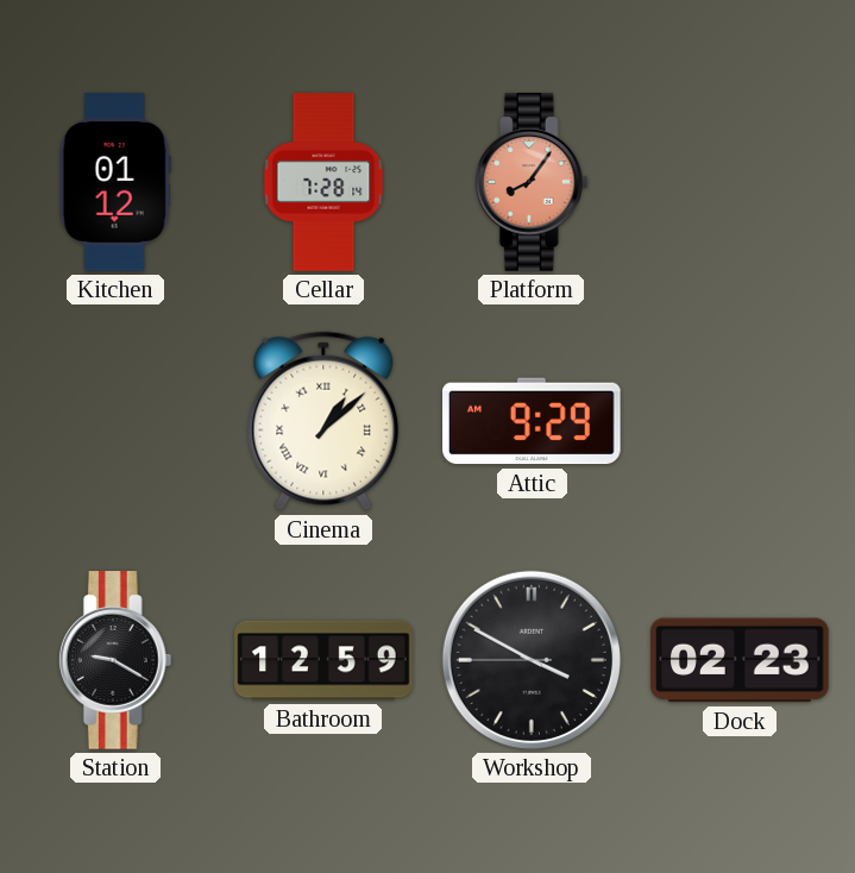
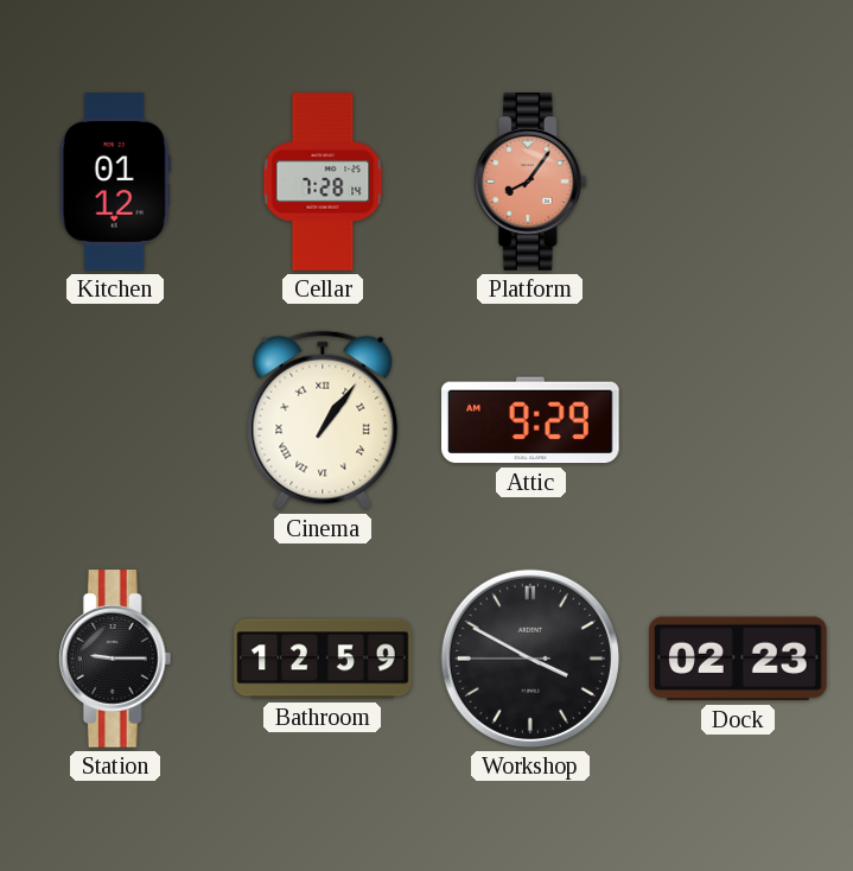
Cinema: 1:08 -> 1:06 (323, 420)
Station: 9:20 -> 9:15 (115, 659)
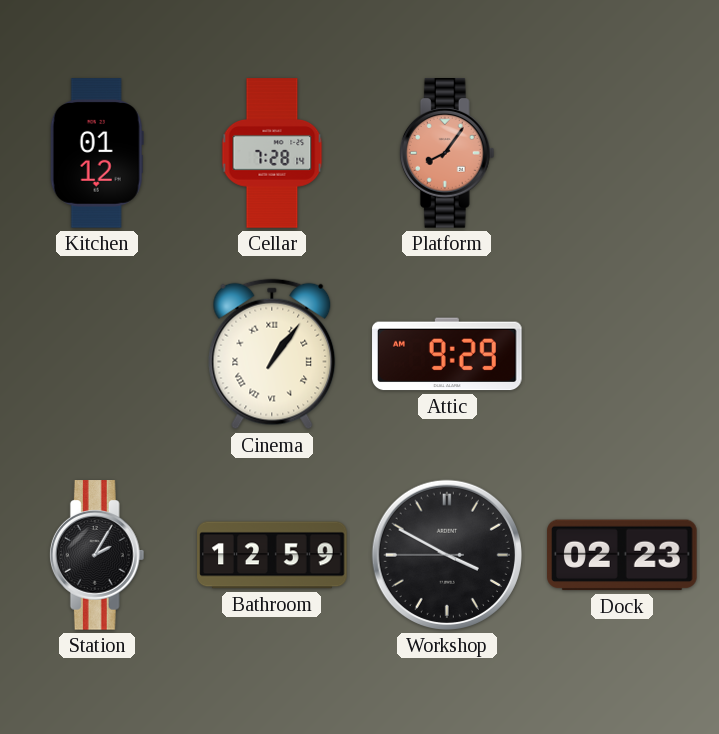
Station: 9:15 -> 2:05 (97, 555)
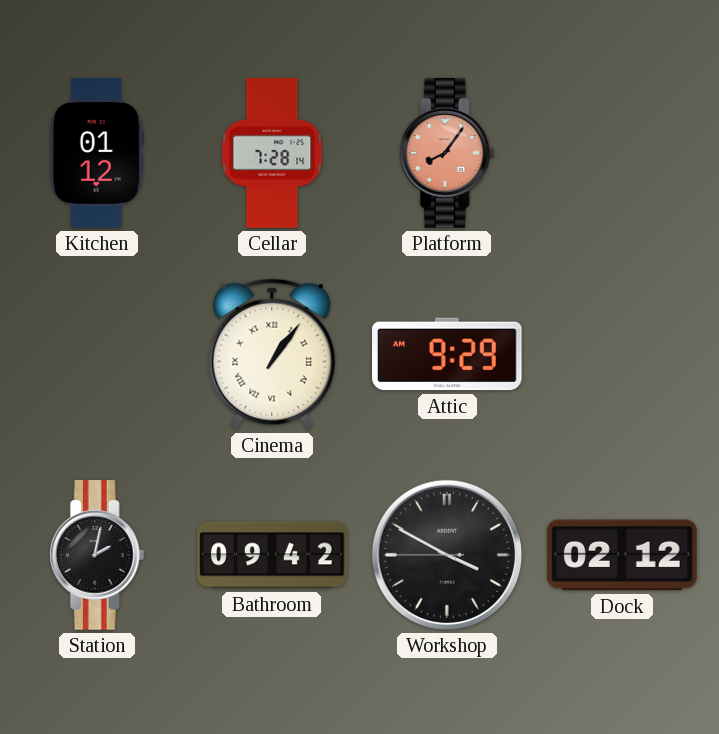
Station: 2:05 -> 2:02 (97, 555)
Bathroom: 12:59 -> 09:42 (272, 555)
Dock: 02:23 -> 02:12 (622, 555)
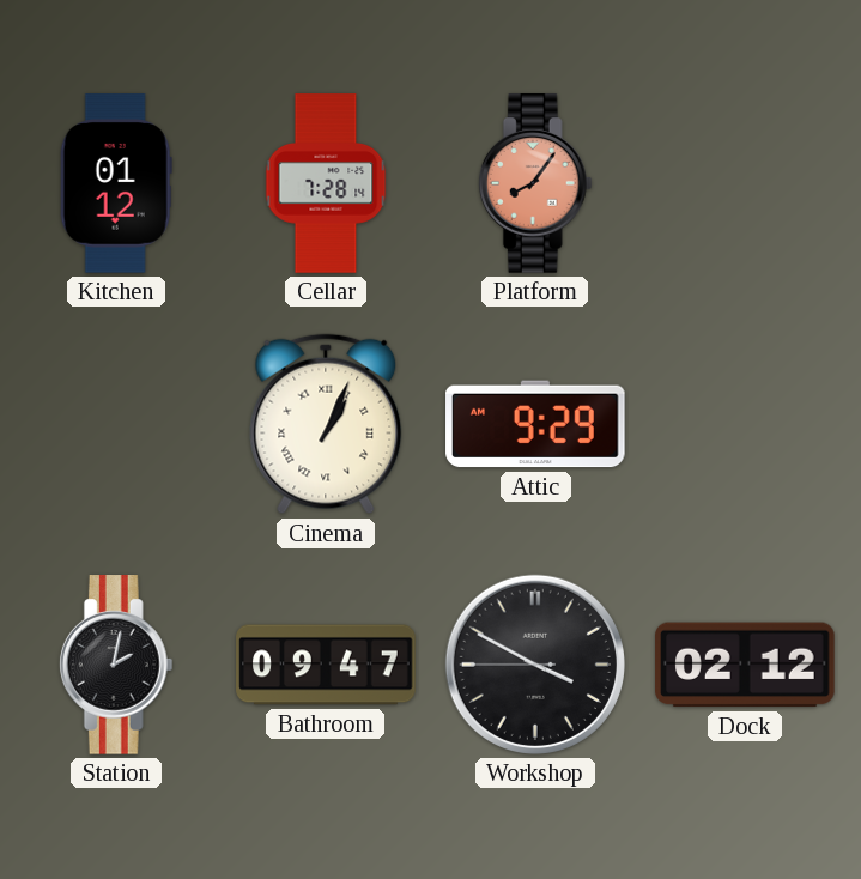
Cinema: 1:06 -> 1:04 (326, 424)
Bathroom: 09:42 -> 09:47 (326, 665)
